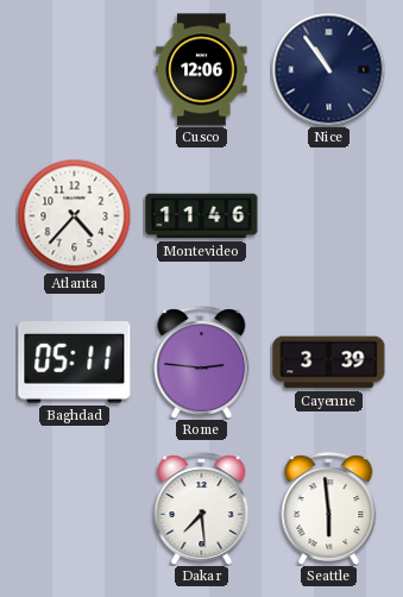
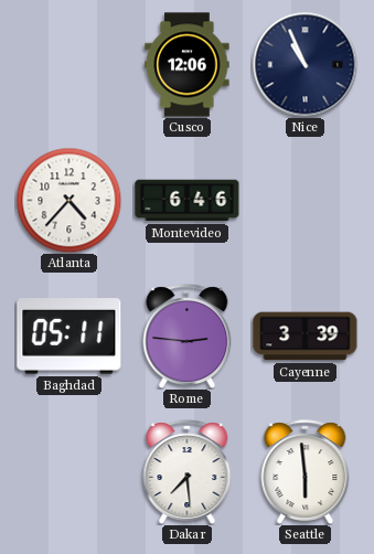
Nice: 10:54 -> 10:56 (304, 64)
Montevideo: 11:46 -> 6:46 (188, 201)
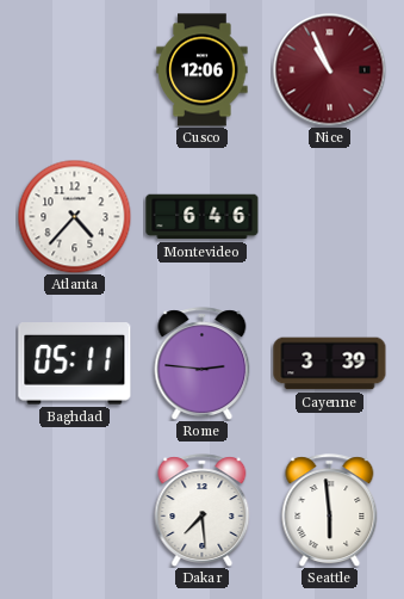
Nice dial: navy -> burgundy (329, 69)
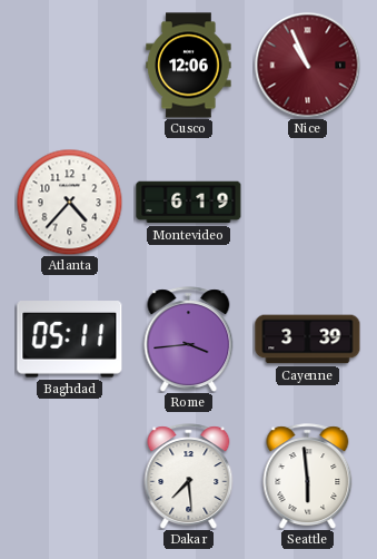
Montevideo: 6:46 -> 6:19 (189, 203)
Rome: 2:46 -> 3:44 (189, 340)
